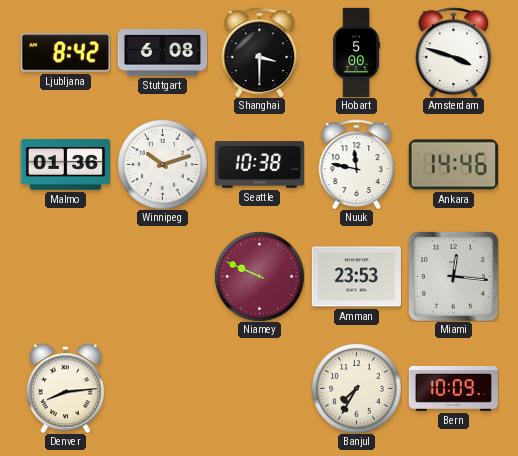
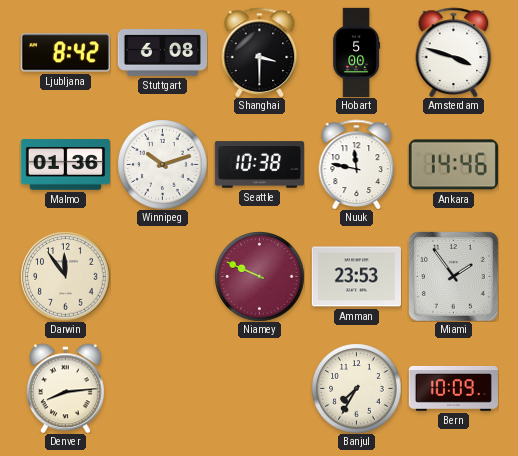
Darwin: none -> 11:54 (65, 276)
Miami: 12:16 -> 1:54 (453, 276)
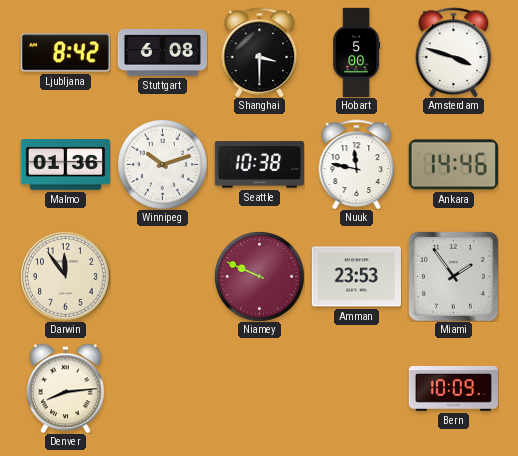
Banjul: 7:35 -> none (356, 388)
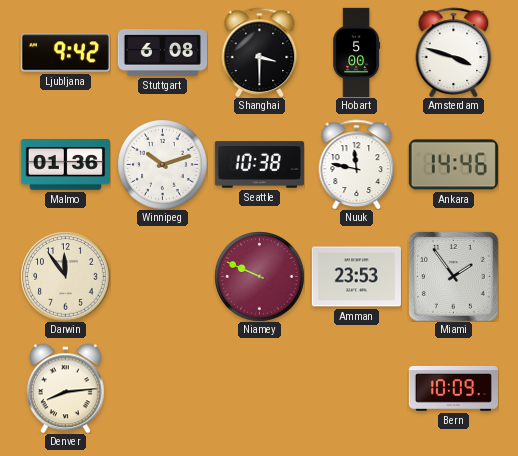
Ljubljana: 8:42 -> 9:42 (65, 53)
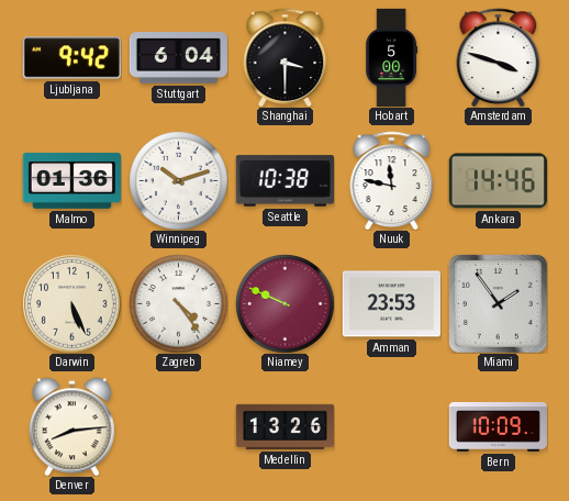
Stuttgart: 6:08 -> 6:04 (178, 58)
Darwin: 11:54 -> 5:26 (71, 303)
Zagreb: none -> 4:24 (178, 303)
Medellin: none -> 13:26 (284, 426)
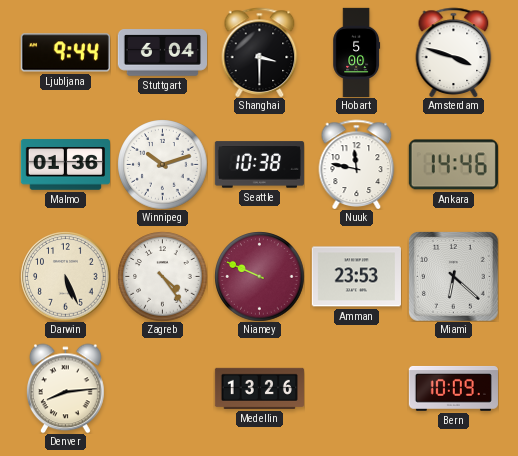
Ljubljana: 9:42 -> 9:44 (65, 53)
Miami: 1:54 -> 6:22 (453, 276)
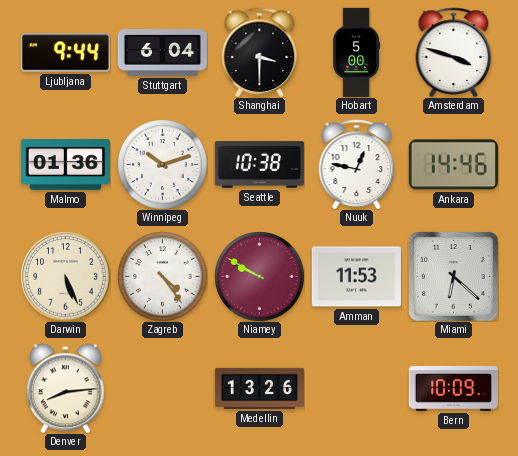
Nuuk: 11:47 -> 12:47 (357, 164)
Niamey: 9:49 -> 9:50 (259, 276)
Amman: 23:53 -> 11:53 (356, 277)
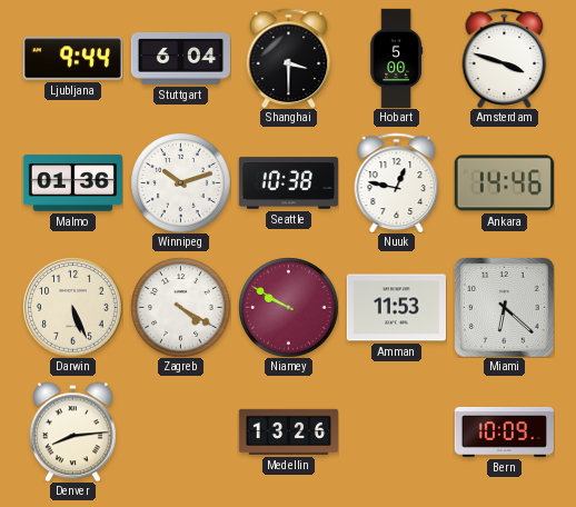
Zagreb: 4:24 -> 4:20 (180, 307)
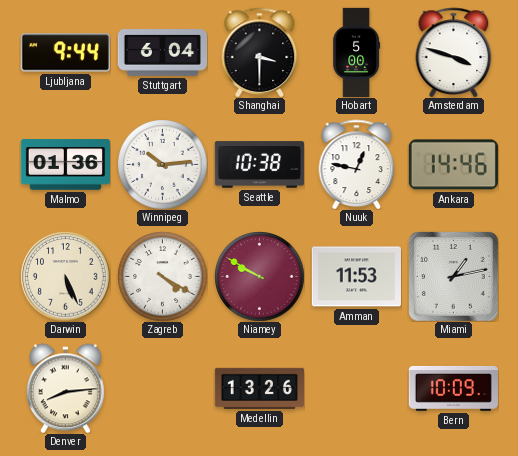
Winnipeg: 10:12 -> 10:14 (162, 164)
Miami: 6:22 -> 1:13 (453, 276)
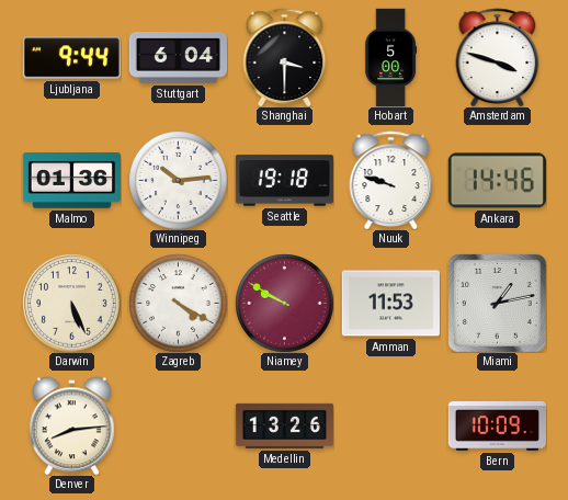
Seattle: 10:38 -> 19:18 (284, 181)
Nuuk: 12:47 -> 9:48 (391, 180)
